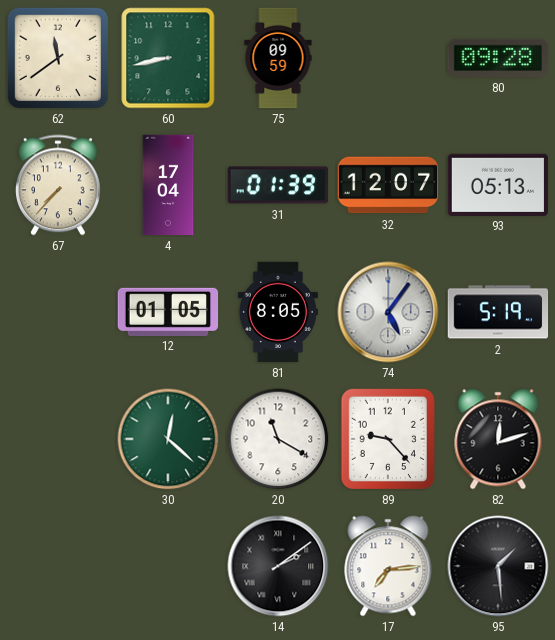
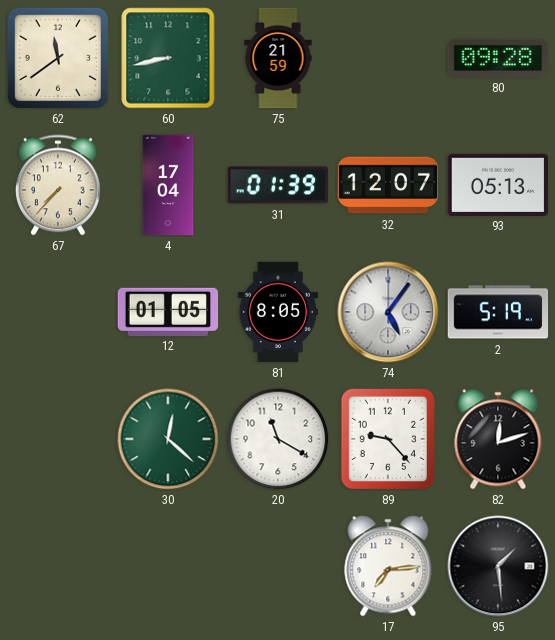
75: 09:59 -> 21:59 (278, 58)
14: 2:09 -> none (278, 566)
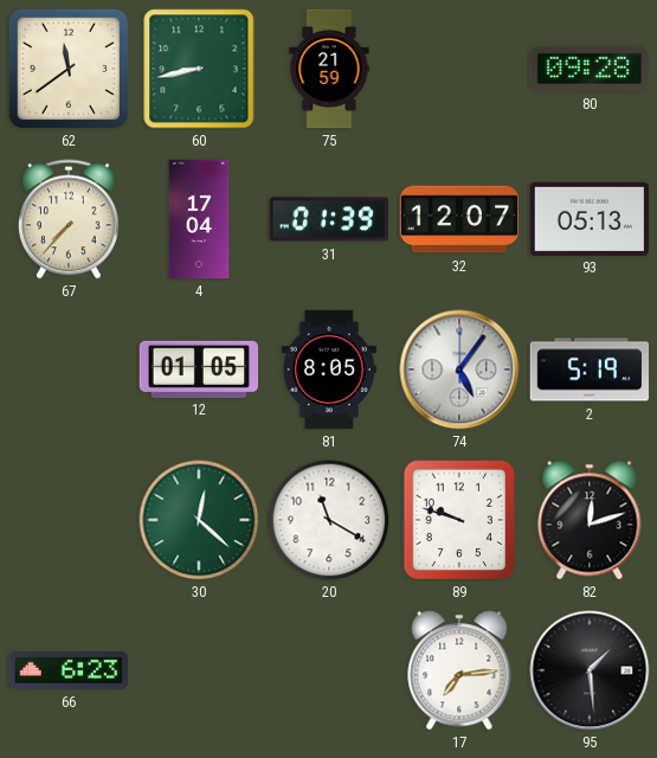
89: 9:23 -> 9:48 (459, 520)
66: none -> 6:23 (69, 672)
